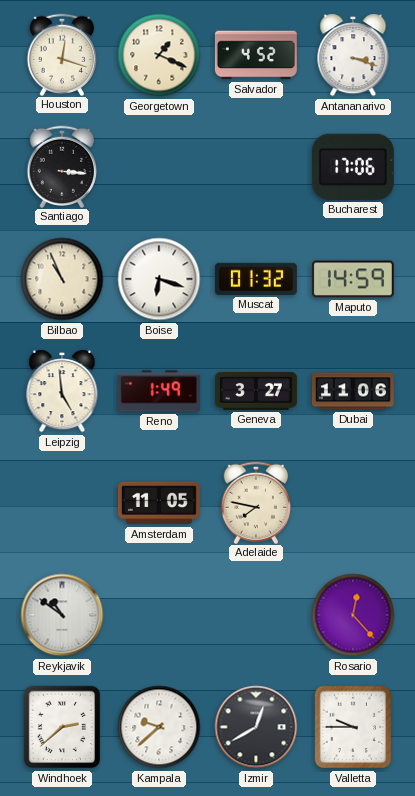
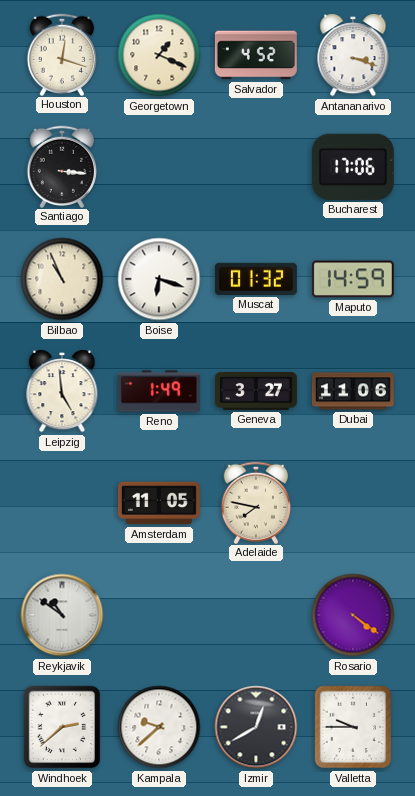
Rosario: 12:23 -> 4:21 (353, 615)
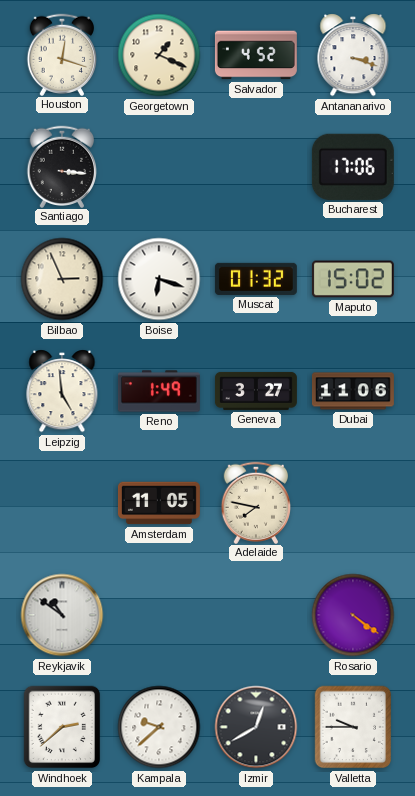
Bilbao: 10:56 -> 2:56 (62, 279)
Maputo: 14:59 -> 15:02 (353, 279)
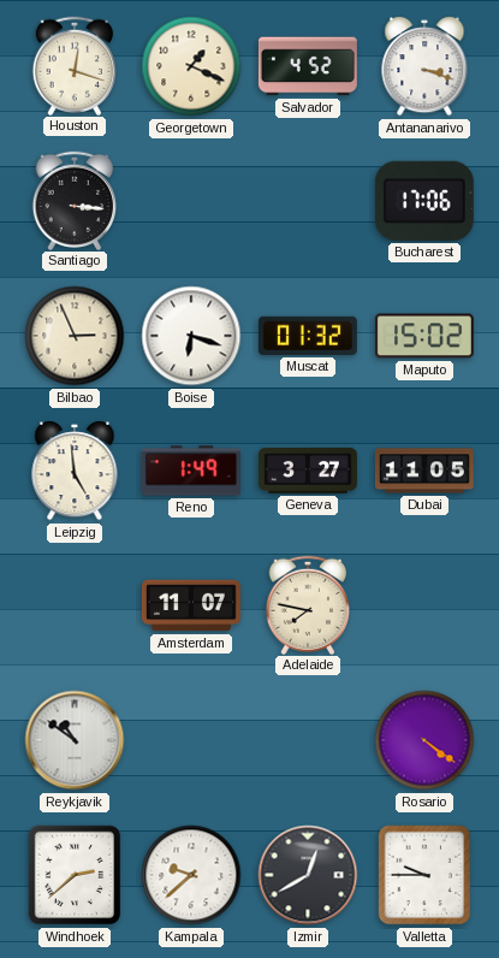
Dubai: 11:06 -> 11:05 (424, 471)
Amsterdam: 11:05 -> 11:07 (191, 605)
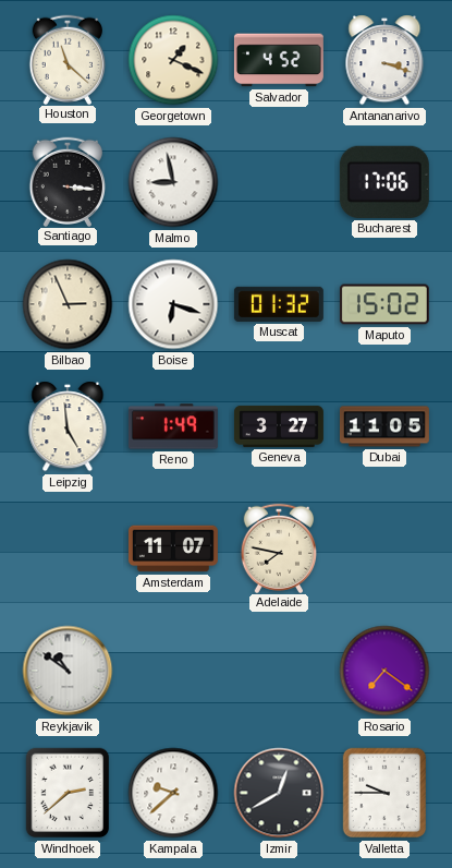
Houston: 12:18 -> 11:22 (66, 59)
Malmo: none -> 8:58 (173, 182)
Rosario: 4:21 -> 7:21 (384, 671)
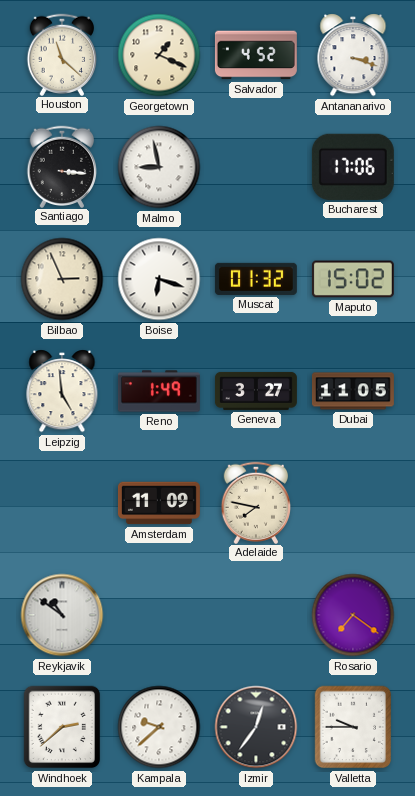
Amsterdam: 11:07 -> 11:09 (159, 503)
Izmir: 12:40 -> 12:36 (256, 727)
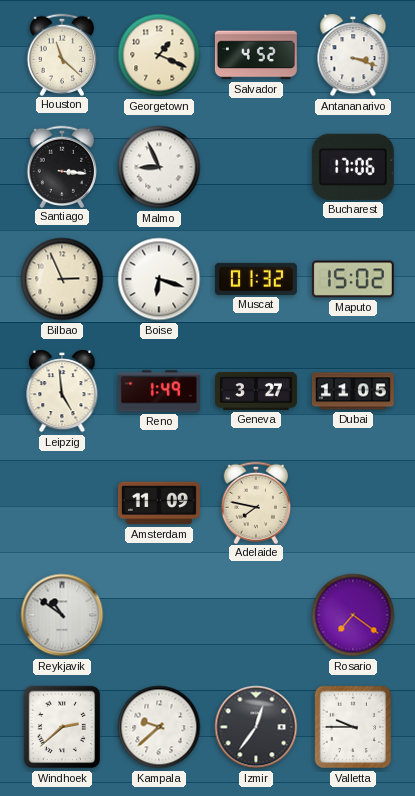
Malmo: 8:58 -> 8:56 (159, 167)
